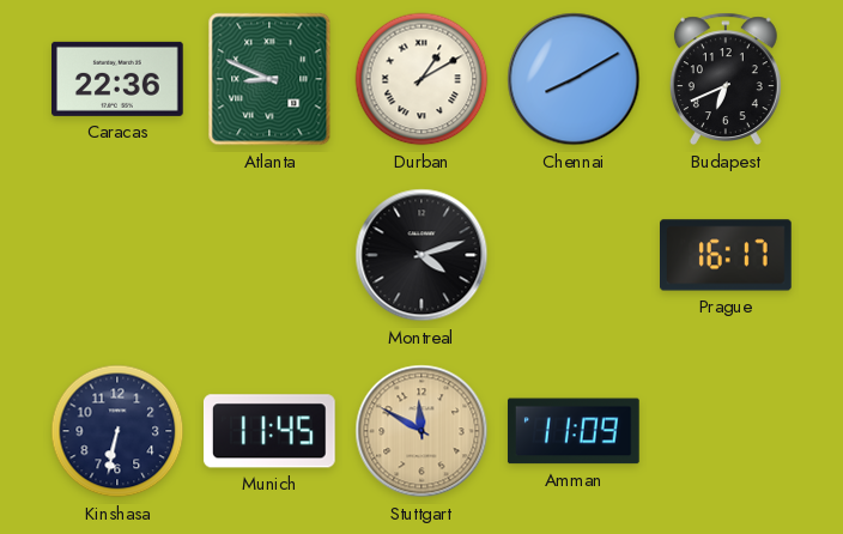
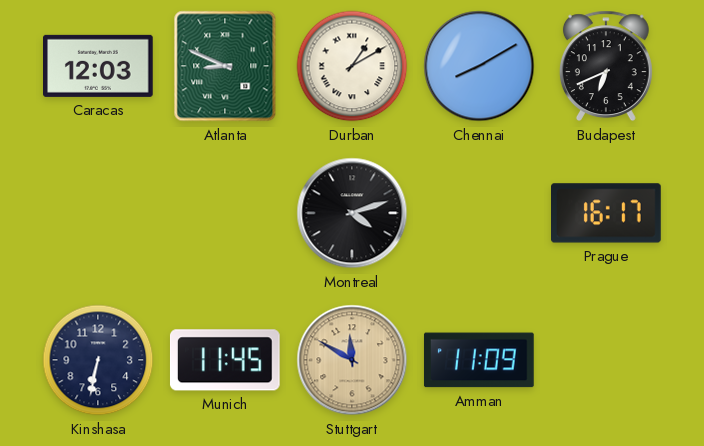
Caracas: 22:36 -> 12:03 (99, 66)
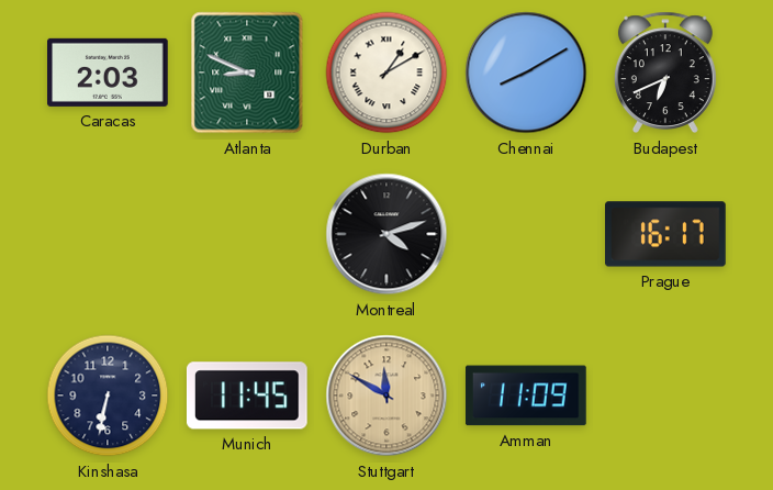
Caracas: 12:03 -> 2:03 (109, 73)
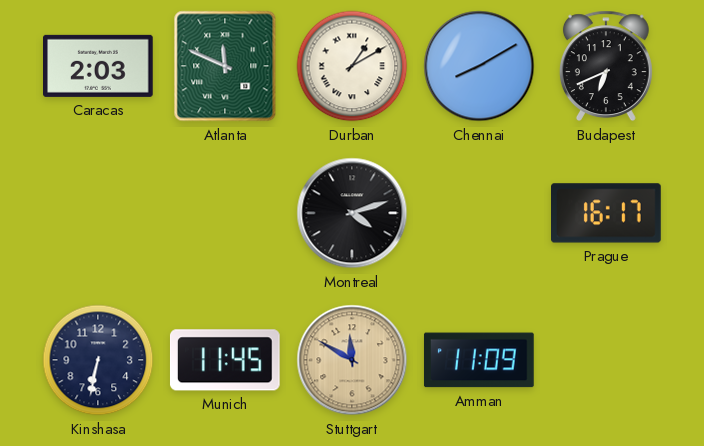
Atlanta: 8:49 -> 11:49 (225, 66)
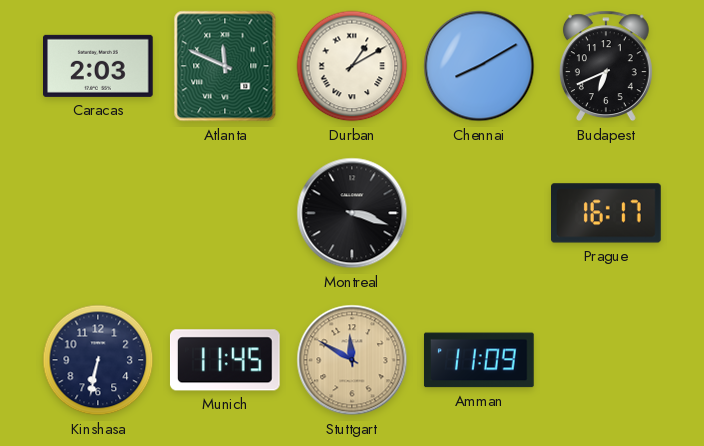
Montreal: 4:12 -> 3:18 (352, 213)
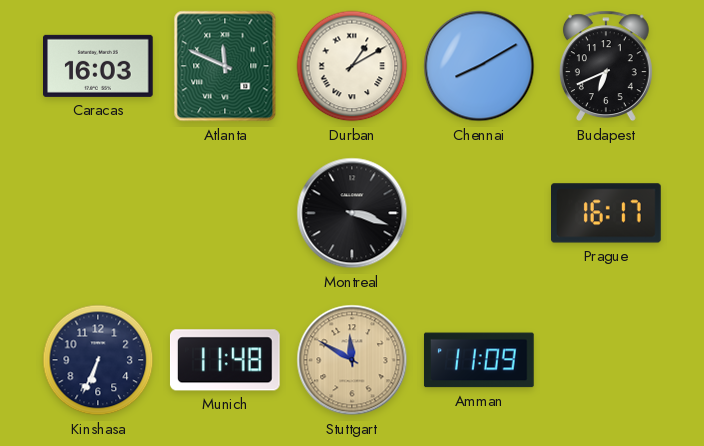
Caracas: 2:03 -> 16:03 (99, 66)
Kinshasa: 6:32 -> 6:34 (98, 360)
Munich: 11:45 -> 11:48 (225, 360)
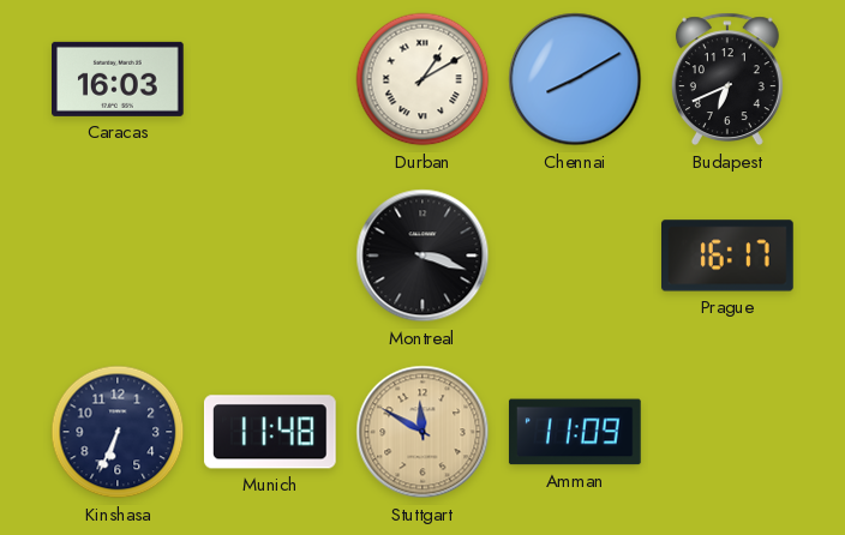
Atlanta: 11:49 -> none (225, 66)
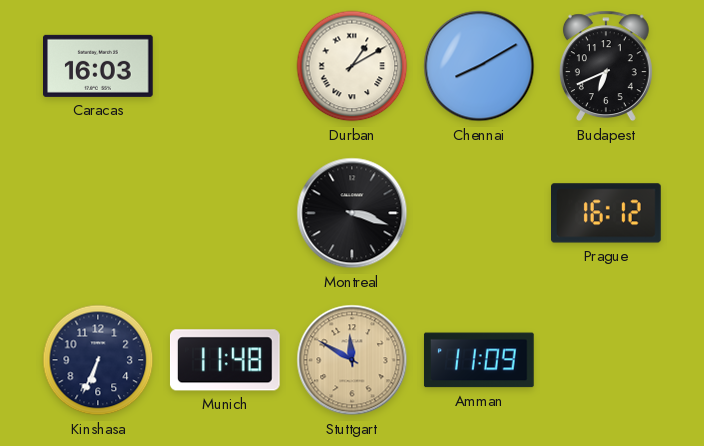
Prague: 16:17 -> 16:12 (607, 213)
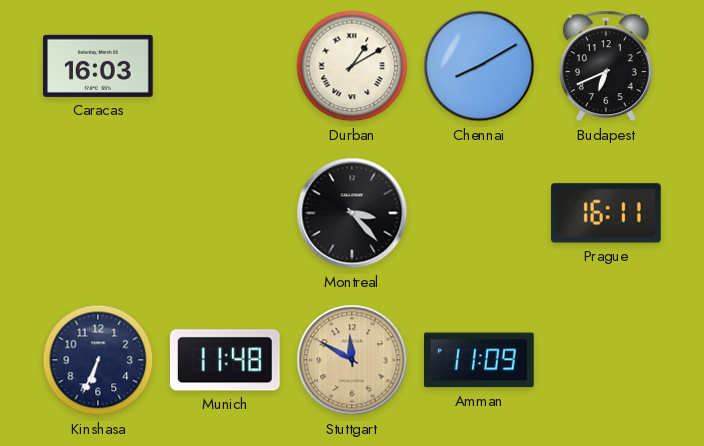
Montreal: 3:18 -> 3:23 (352, 213)
Prague: 16:12 -> 16:11 (607, 213)
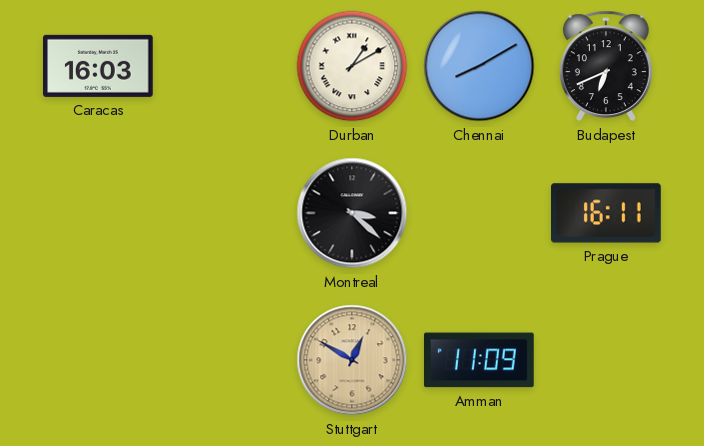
Montreal: 3:23 -> 3:22 (352, 213)
Kinshasa: 6:34 -> none (98, 360)
Munich: 11:48 -> none (225, 360)
Stuttgart: 11:50 -> 12:50 (352, 360)
